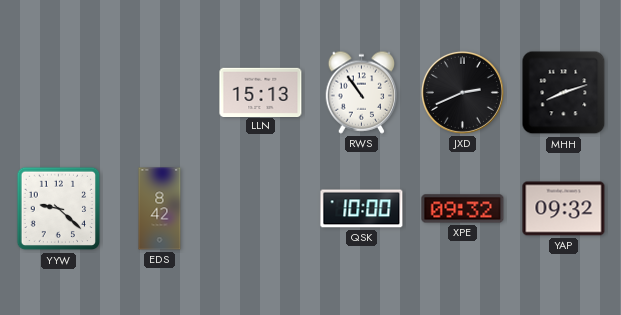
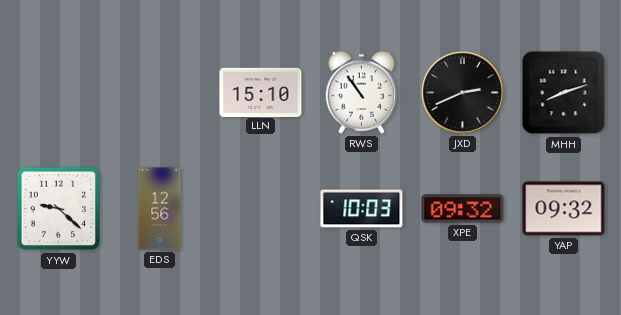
LLN: 15:13 -> 15:10 (261, 92)
EDS: 8:42 -> 12:56 (160, 209)
QSK: 10:00 -> 10:03 (362, 209)
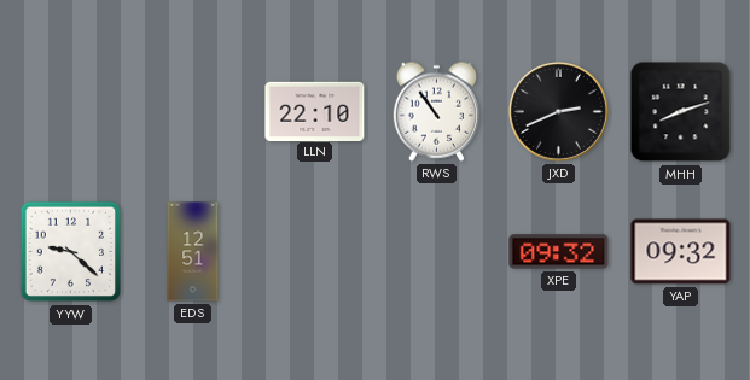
LLN: 15:10 -> 22:10 (315, 111)
EDS: 12:56 -> 12:51 (193, 252)
QSK: 10:03 -> none (362, 209)
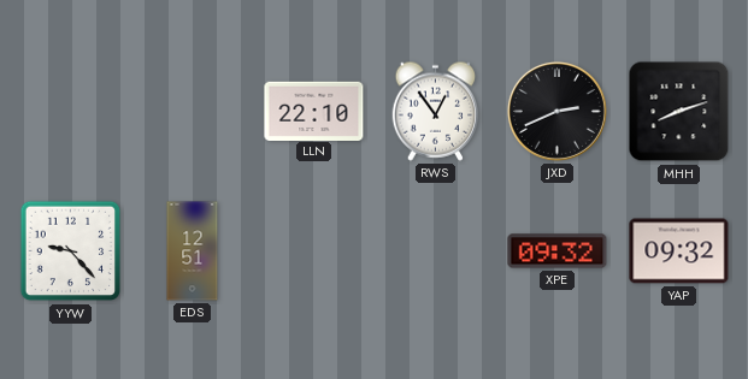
RWS: 10:54 -> 12:54 (436, 111)
YYW: 9:22 -> 9:23 (71, 251)
